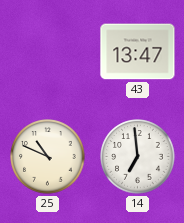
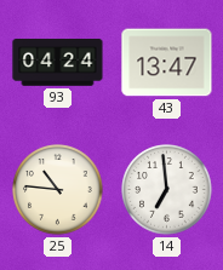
93: none -> 04:24 (58, 63)
25: 10:49 -> 10:46 (58, 190)
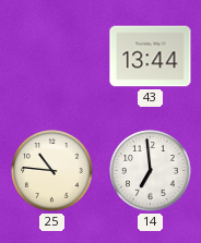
93: 04:24 -> none (58, 63)
43: 13:47 -> 13:44 (151, 57)
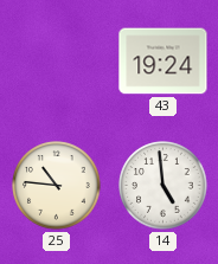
43: 13:44 -> 19:24 (163, 62)
14: 6:59 -> 4:59 (163, 186)
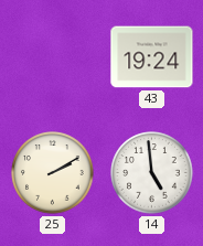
25: 10:46 -> 2:10 (53, 173)
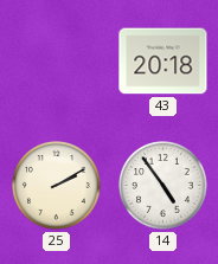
43: 19:24 -> 20:18 (163, 62)
14: 4:59 -> 4:54 (163, 186)
